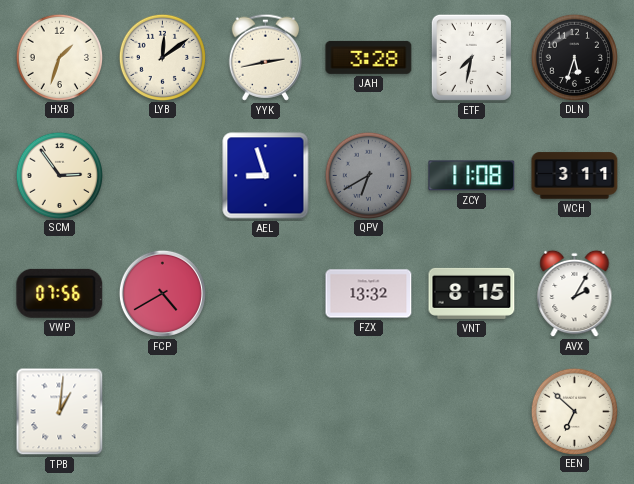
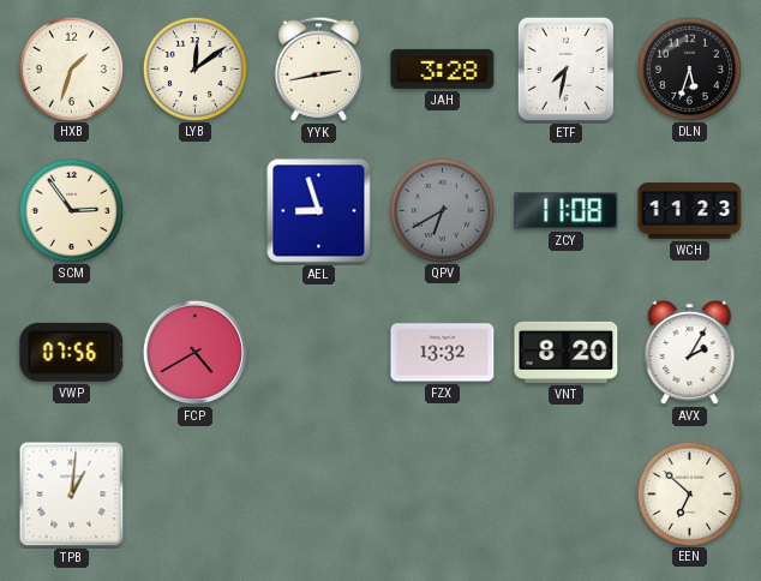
WCH: 3:11 -> 11:23 (690, 211)
VNT: 8:15 -> 8:20 (567, 352)
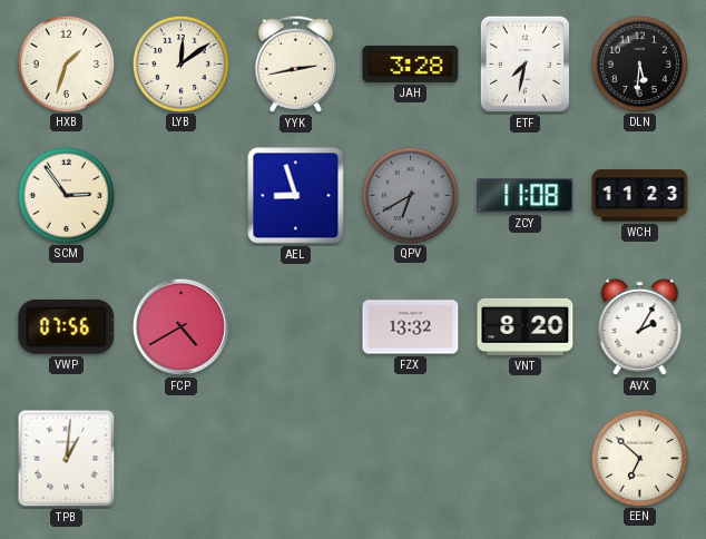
DLN: 5:33 -> 5:31 (639, 63)
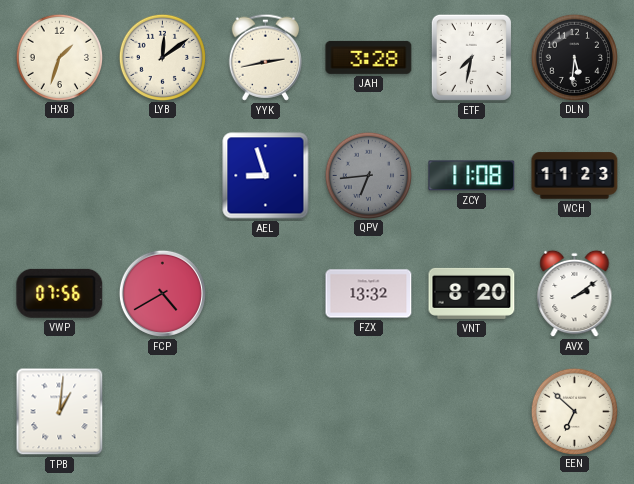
SCM: 2:54 -> none (66, 195)
QPV: 6:40 -> 6:44 (368, 175)
AVX: 2:05 -> 2:09 (575, 294)
